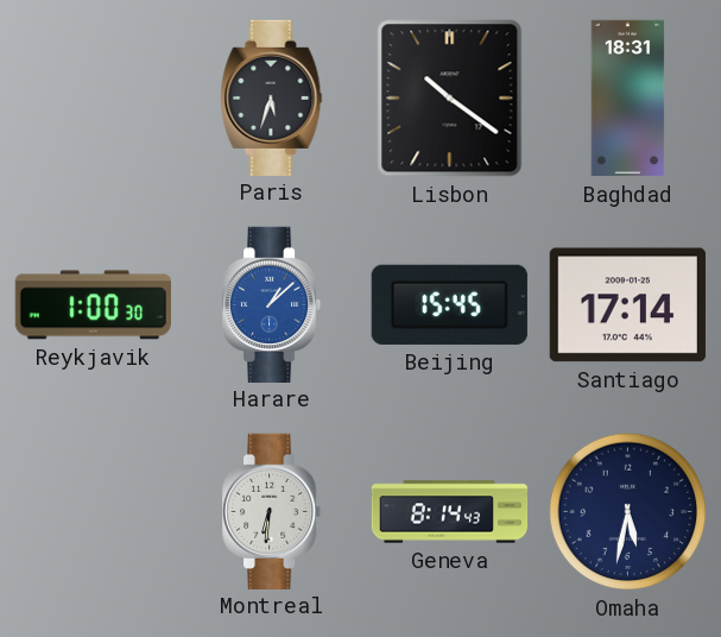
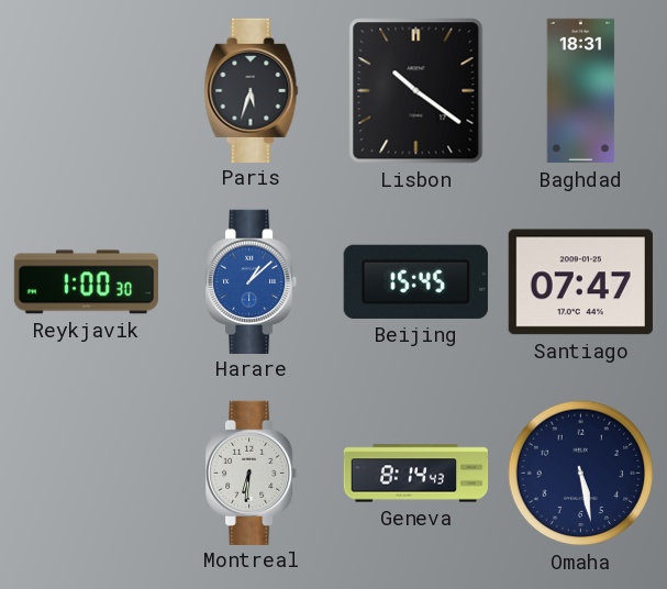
Santiago: 17:14 -> 07:47 (580, 282)
Omaha: 5:32 -> 5:28 (581, 474)
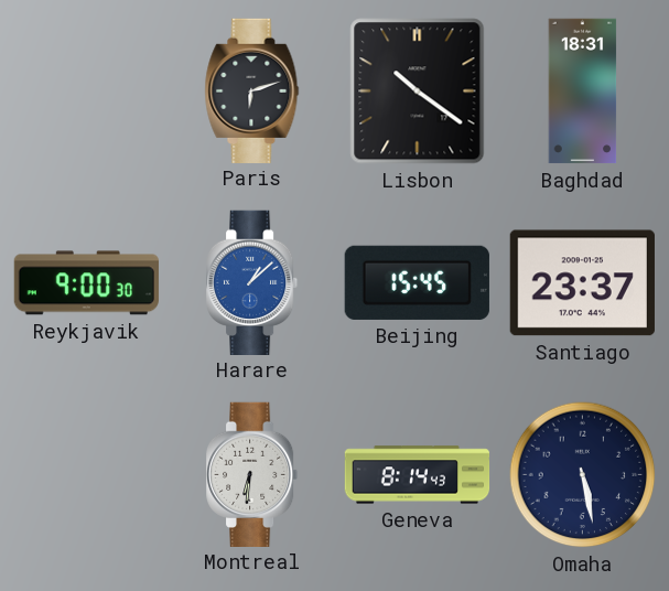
Paris: 5:33 -> 6:12 (252, 90)
Reykjavik: 1:00 -> 9:00 (86, 283)
Santiago: 07:47 -> 23:37 (582, 283)
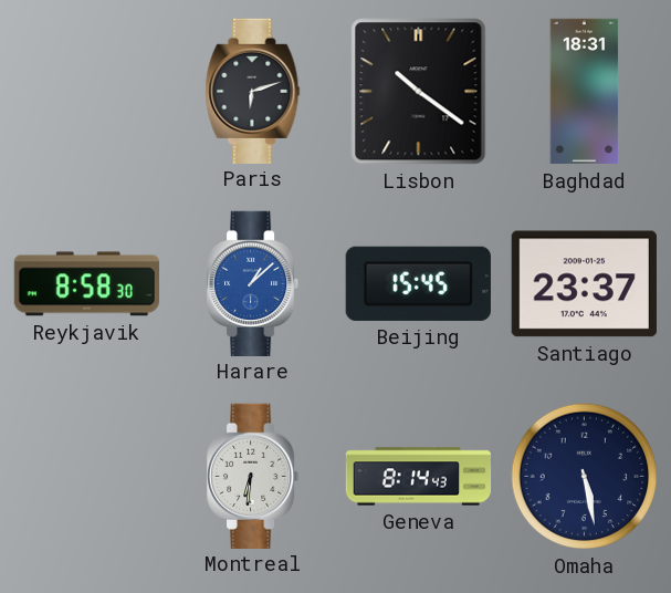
Reykjavik: 9:00 -> 8:58 (86, 284)
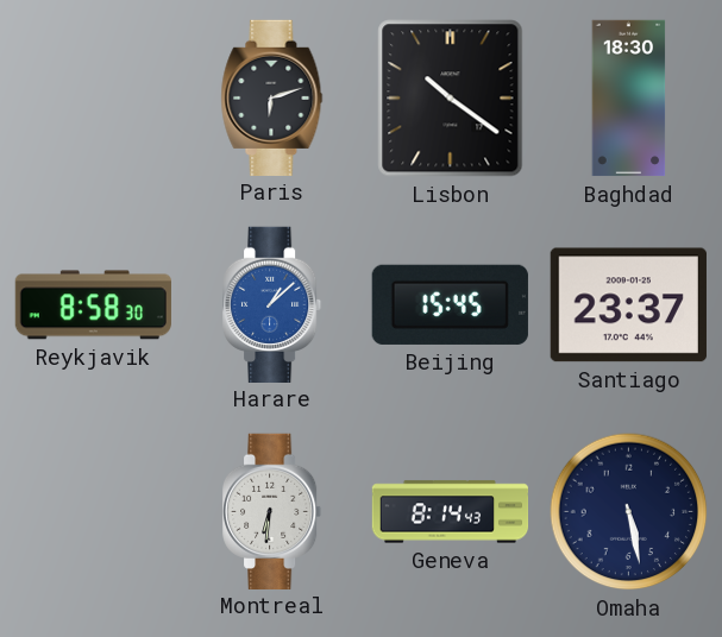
Baghdad: 18:31 -> 18:30 (629, 99)
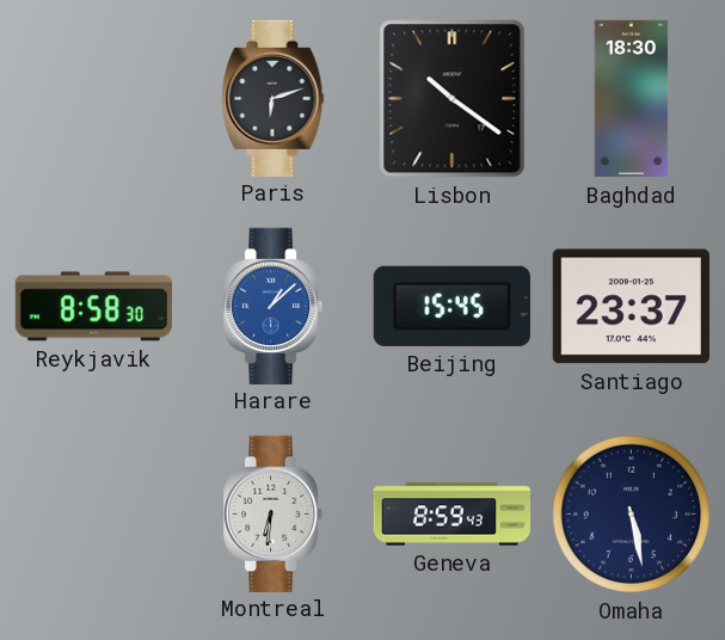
Geneva: 8:14 -> 8:59 (453, 515)
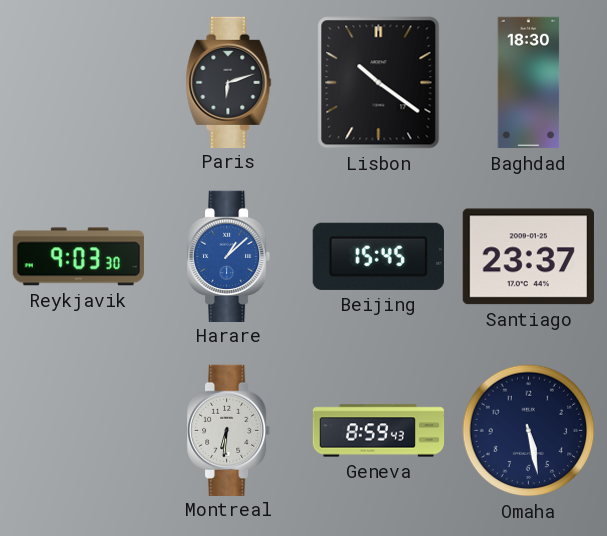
Reykjavik: 8:58 -> 9:03 (78, 257)
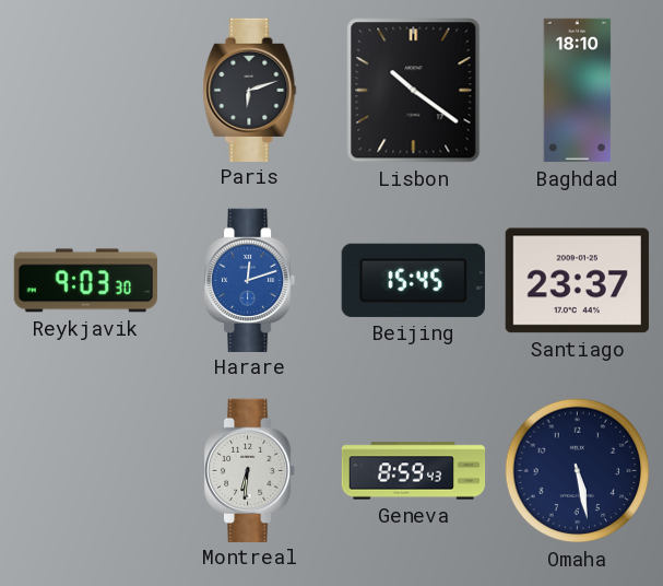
Baghdad: 18:30 -> 18:10 (578, 91)
Harare: 1:08 -> 12:12 (251, 280)
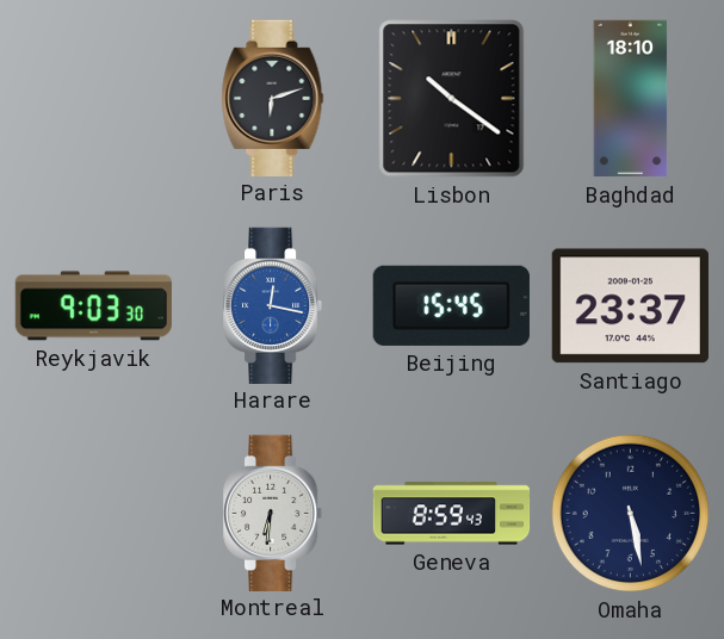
Harare: 12:12 -> 12:17 (274, 305)
